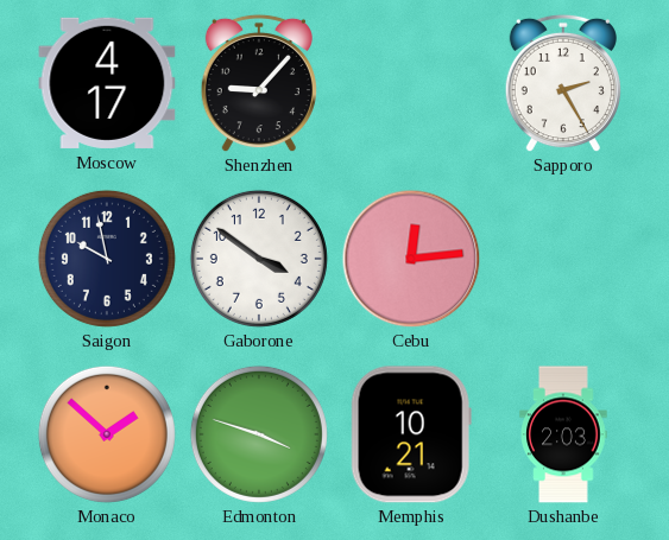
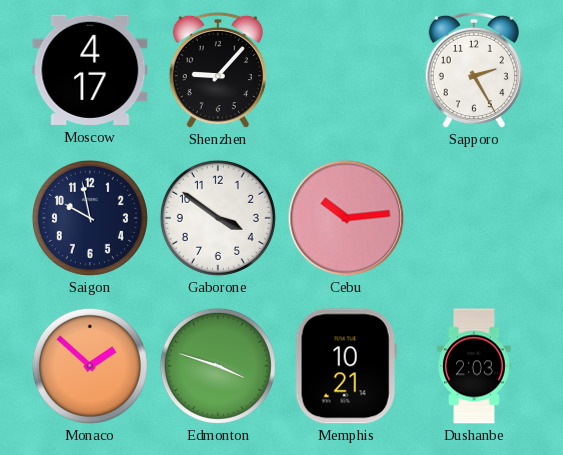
Cebu: 12:14 -> 10:14 (346, 218)
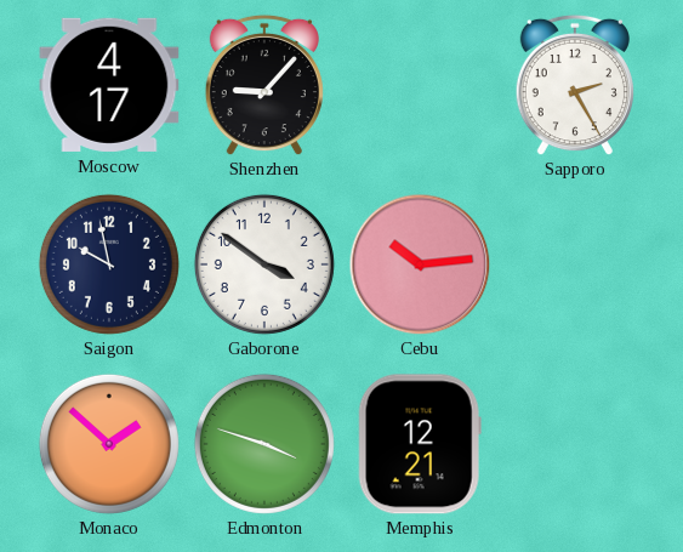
Memphis: 10:21 -> 12:21 (420, 444)
Dushanbe: 2:03 -> none (474, 366)
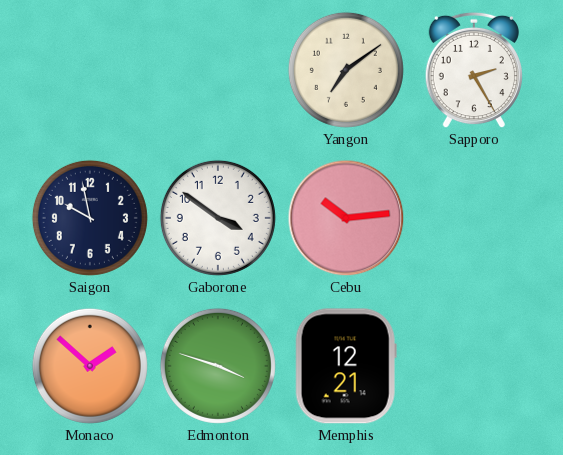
Moscow: 4:17 -> none (109, 85)
Shenzhen: 9:07 -> none (264, 85)
Yangon: none -> 7:09 (346, 70)
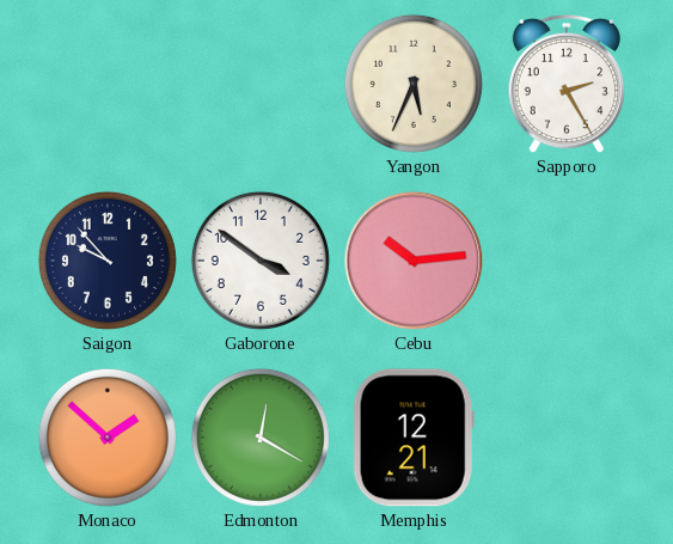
Yangon: 7:09 -> 5:34 (414, 84)
Saigon: 9:58 -> 9:53 (108, 261)
Edmonton: 3:48 -> 12:20 (261, 438)
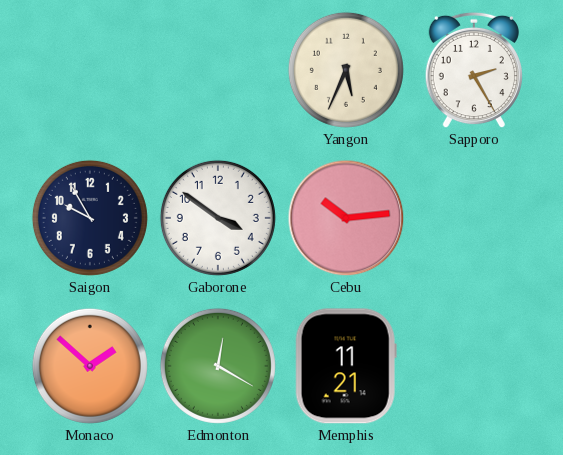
Saigon: 9:53 -> 9:55 (90, 218)
Memphis: 12:21 -> 11:21 (346, 366)
